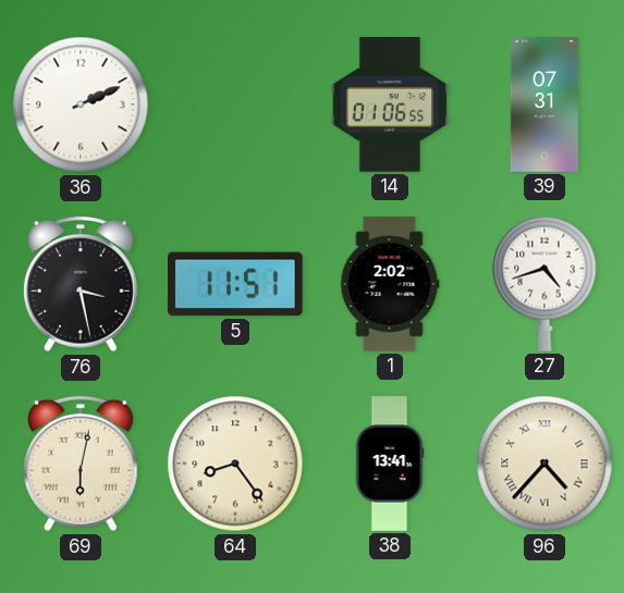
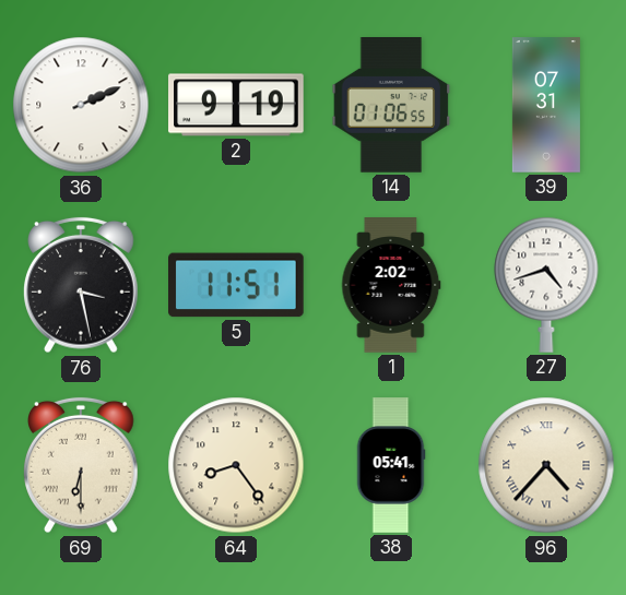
2: none -> 9:19 (236, 105)
69: 6:02 -> 6:30 (82, 465)
38: 13:41 -> 05:41 (391, 465)
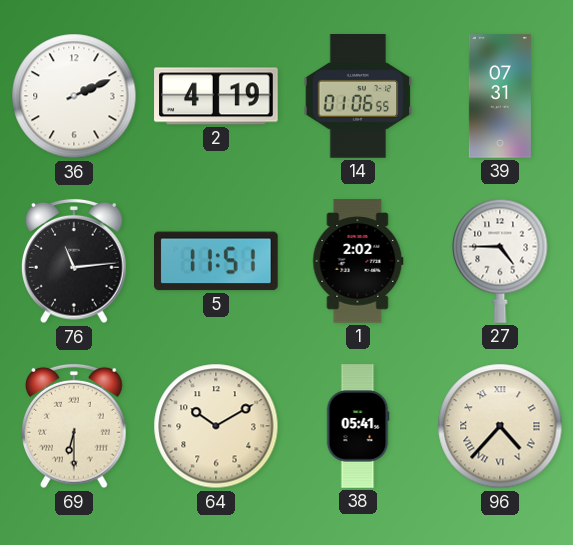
2: 9:19 -> 4:19 (216, 96)
76: 3:28 -> 11:14 (75, 261)
27: 4:42 -> 4:45 (500, 261)
64: 8:24 -> 10:10 (216, 426)
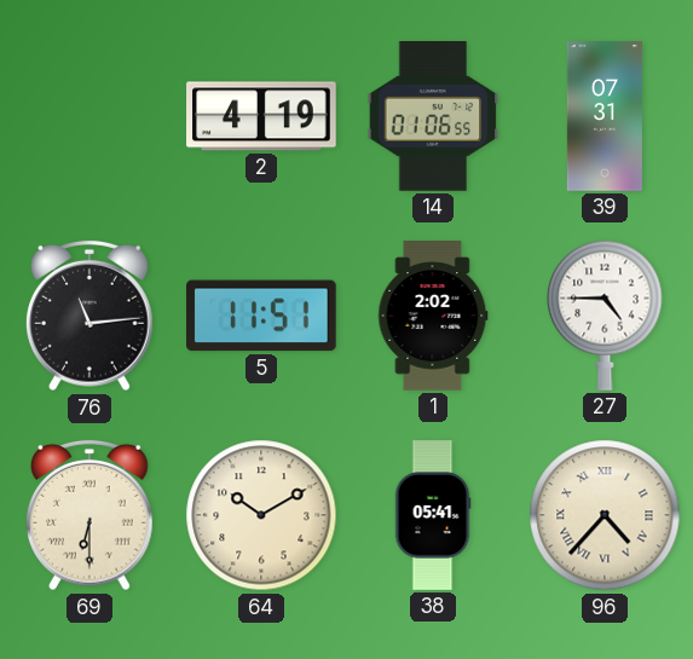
36: 2:11 -> none (74, 96)
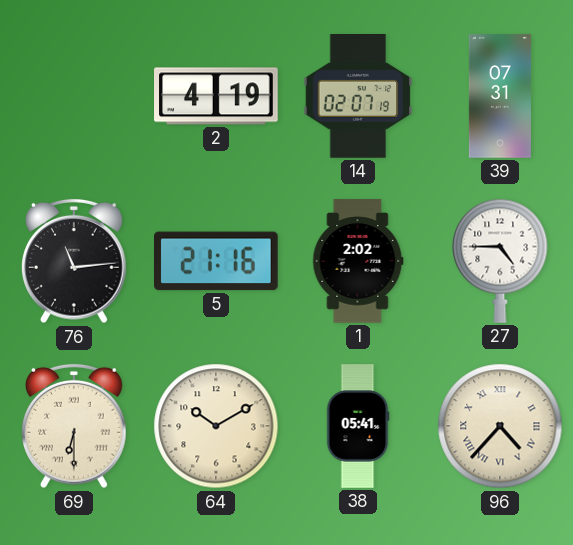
14: 01:06 -> 02:07 (358, 96)
5: 11:51 -> 21:16 (217, 261)
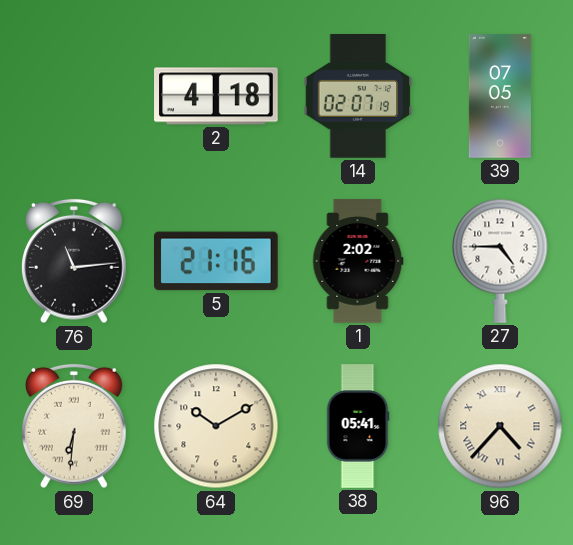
2: 4:19 -> 4:18 (216, 96)
39: 07:31 -> 07:05 (500, 96)
69: 6:30 -> 6:31 (75, 426)
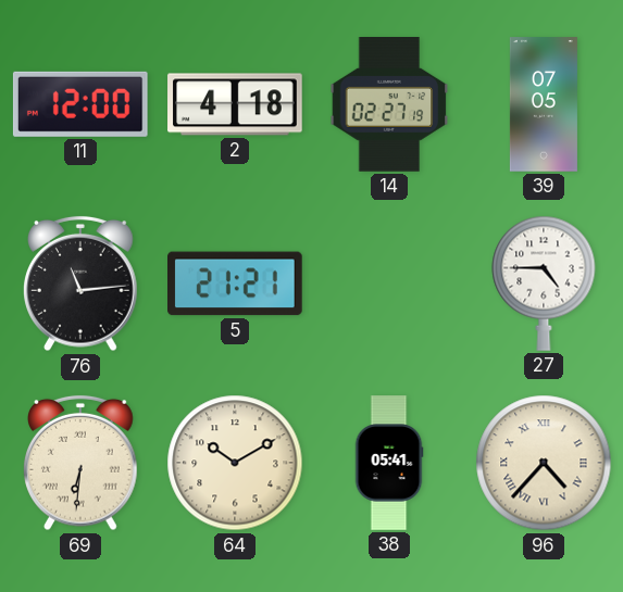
11: none -> 12:00 (80, 104)
14: 02:07 -> 02:27 (389, 104)
5: 21:16 -> 21:21 (236, 284)
1: 2:02 -> none (358, 261)
